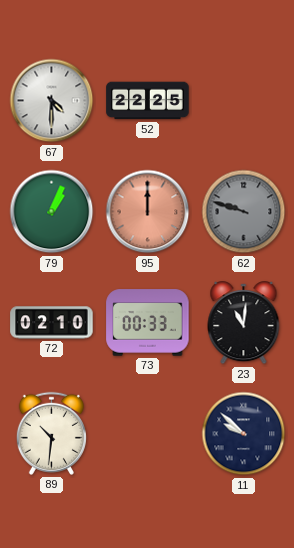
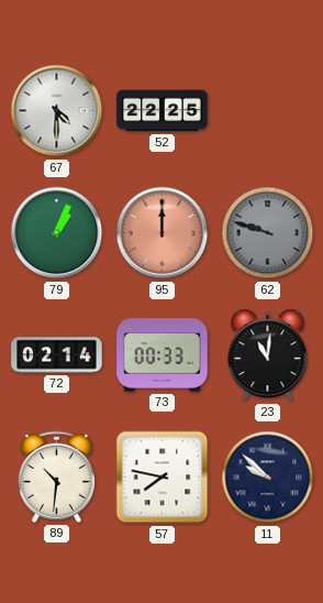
72: 02:10 -> 02:14 (57, 355)
57: none -> 7:47 (163, 478)
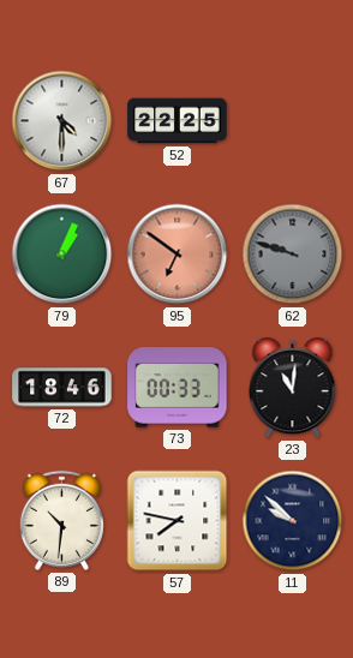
95: 12:00 -> 6:51 (178, 255)
72: 02:14 -> 18:46 (62, 388)
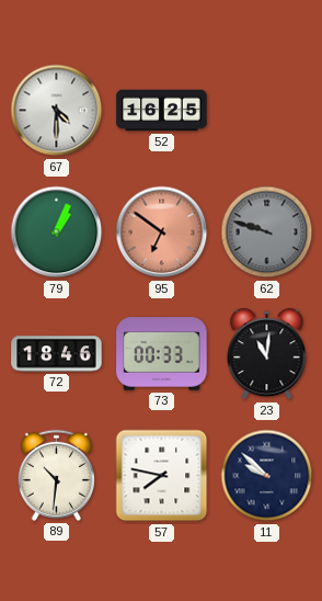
52: 22:25 -> 16:25 (162, 111)
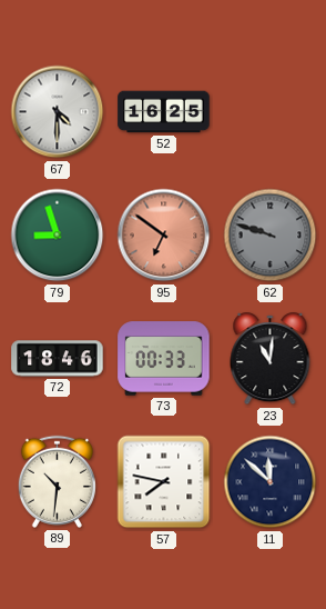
79: 1:04 -> 8:57 (58, 236)
11: 9:52 -> 11:52 (271, 482)
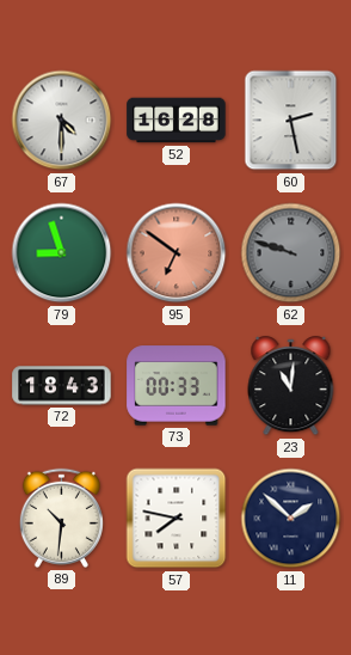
52: 16:25 -> 16:28 (177, 121)
60: none -> 2:28 (291, 121)
72: 18:46 -> 18:43 (62, 386)
11: 11:52 -> 1:52 (291, 519)
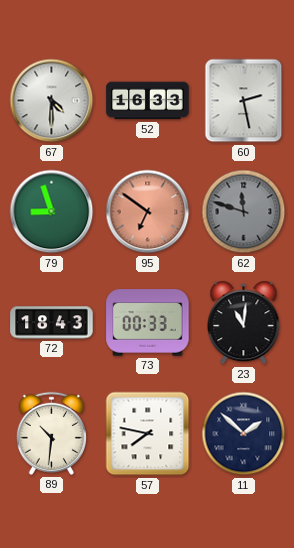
52: 16:28 -> 16:33 (148, 101)
62: 9:48 -> 11:48 (244, 212)
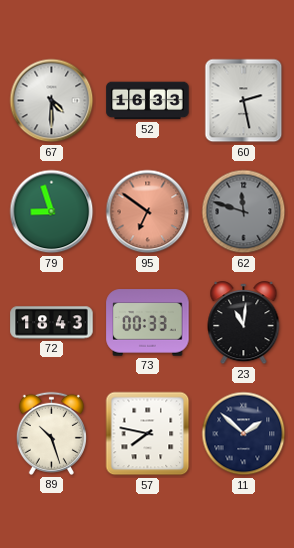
89: 10:31 -> 10:27 (51, 433)
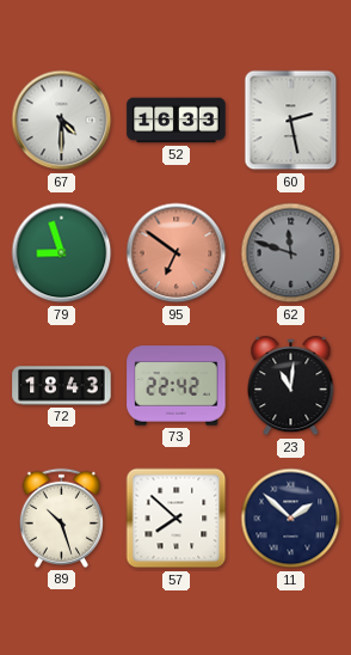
73: 00:33 -> 22:42 (177, 386)
57: 7:47 -> 7:52 (177, 519)
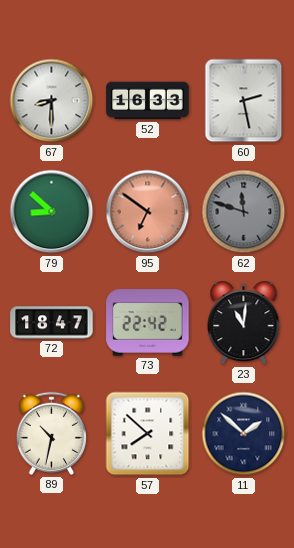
67: 4:30 -> 8:30 (52, 101)
79: 8:57 -> 8:52 (52, 212)
72: 18:43 -> 18:47 (52, 323)
89: 10:27 -> 10:32 (51, 433)
